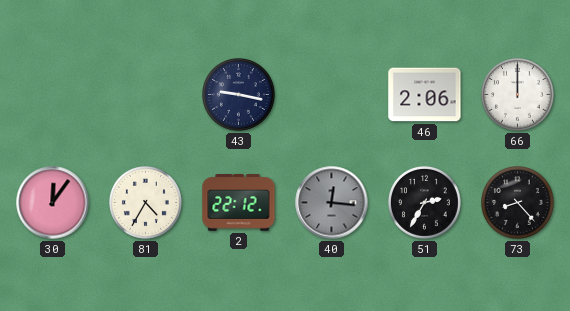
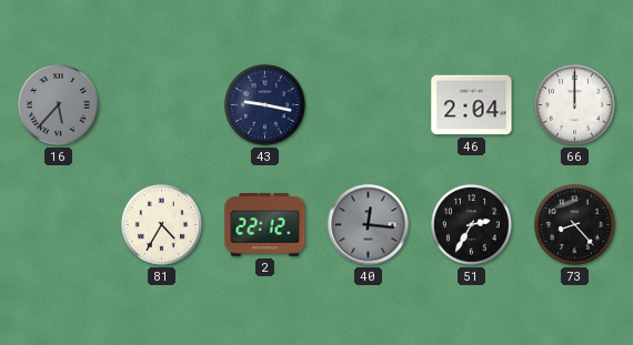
16: none -> 5:37 (59, 105)
46: 2:06 -> 2:04 (472, 105)
30: 12:06 -> none (53, 203)
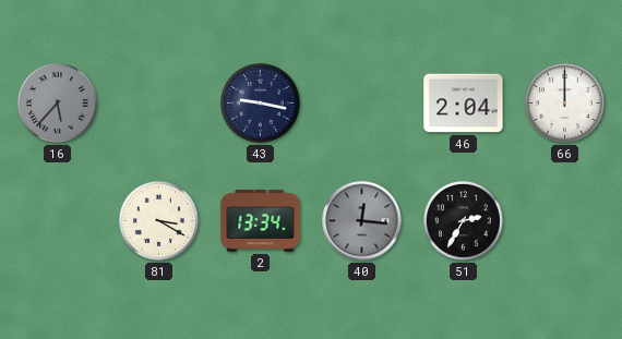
81: 4:35 -> 3:20 (159, 221)
2: 22:12 -> 13:34 (261, 221)
73: 8:23 -> none (575, 225)
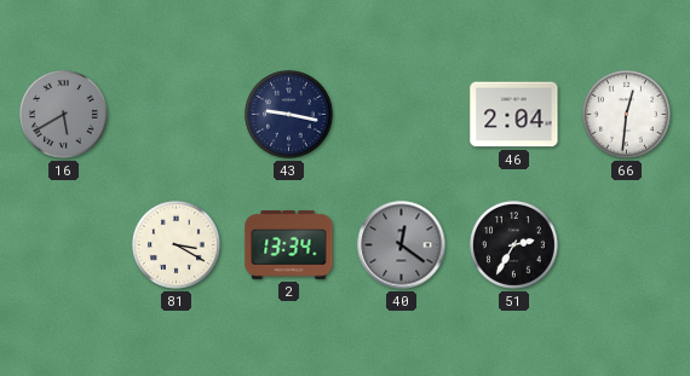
16: 5:37 -> 5:40 (64, 115)
66: 12:00 -> 12:31 (627, 115)
40: 12:16 -> 12:21 (402, 245)
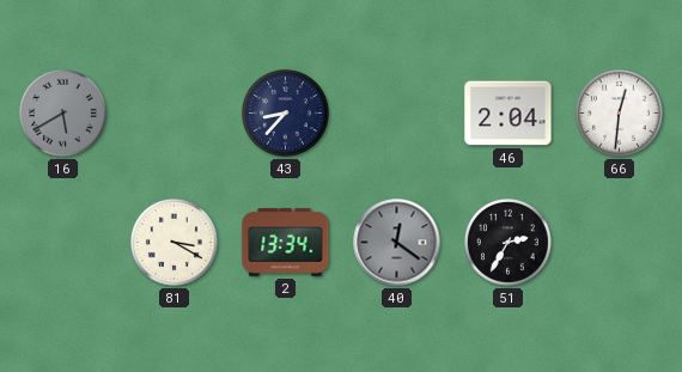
43: 9:17 -> 8:37 (286, 114)
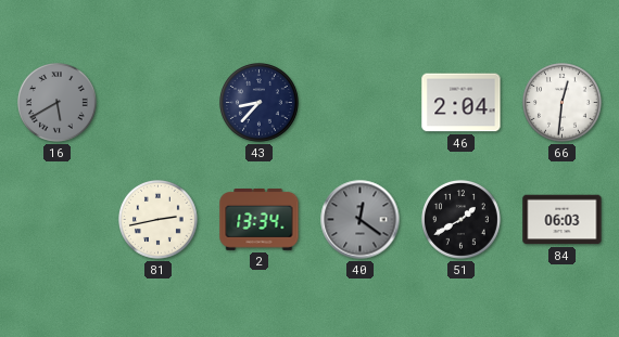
81: 3:20 -> 2:43 (159, 220)
51: 2:35 -> 1:40 (462, 220)
84: none -> 06:03 (563, 220)
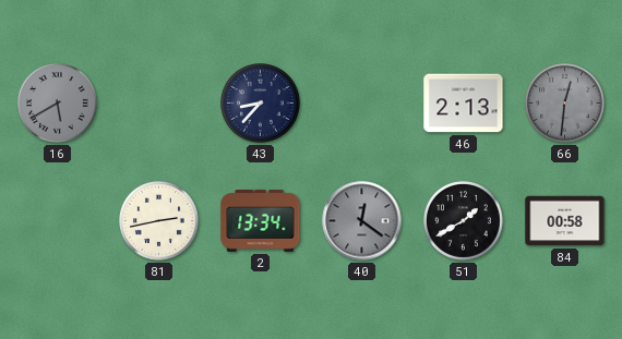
46: 2:04 -> 2:13 (464, 104)
66 dial: white -> grey (565, 104)
84: 06:03 -> 00:58 (565, 221)
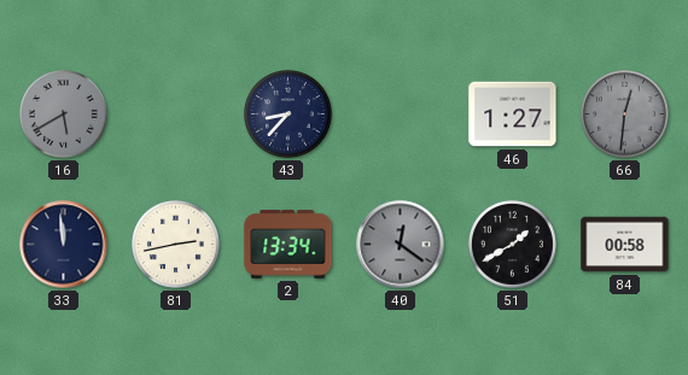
46: 2:13 -> 1:27 (513, 115)
33: none -> 11:59 (64, 245)
